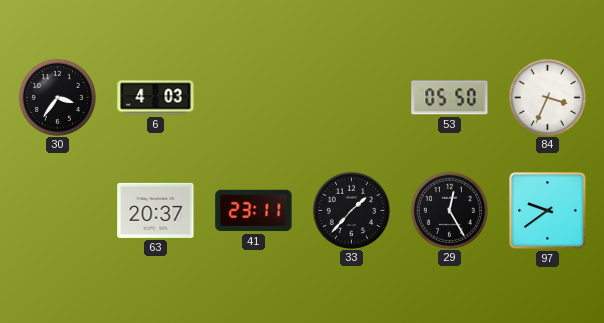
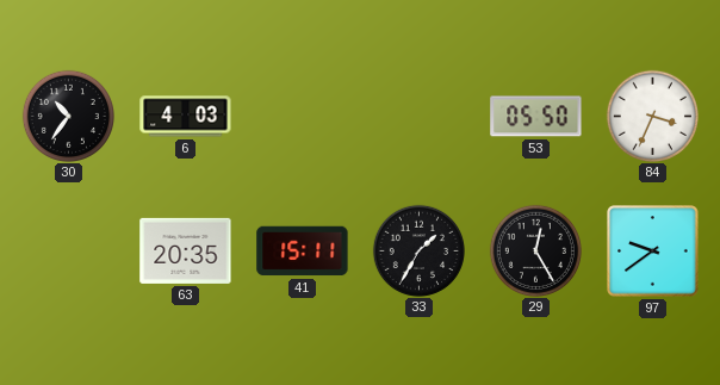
30: 3:36 -> 10:36 (68, 116)
63: 20:37 -> 20:35 (186, 250)
41: 23:11 -> 15:11 (303, 252)
33: 1:37 -> 1:35 (418, 250)
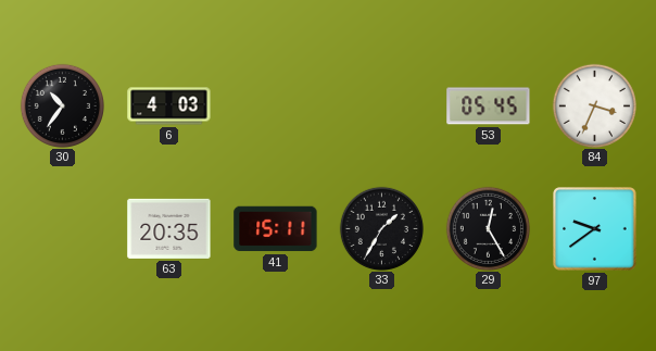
53: 05:50 -> 05:45 (489, 106)
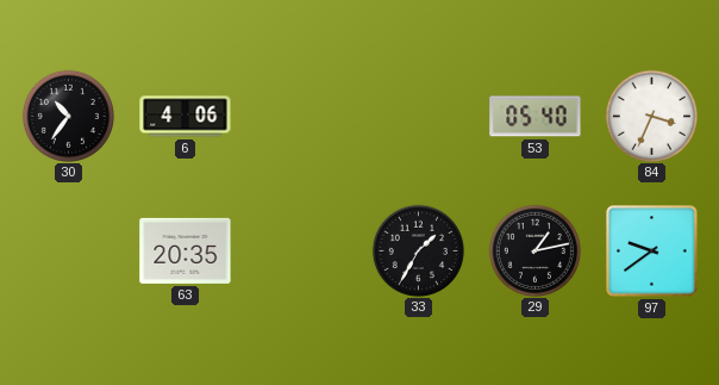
6: 4:03 -> 4:06 (186, 117)
53: 05:45 -> 05:40 (536, 117)
41: 15:11 -> none (276, 229)
29: 12:25 -> 1:13 (534, 250)
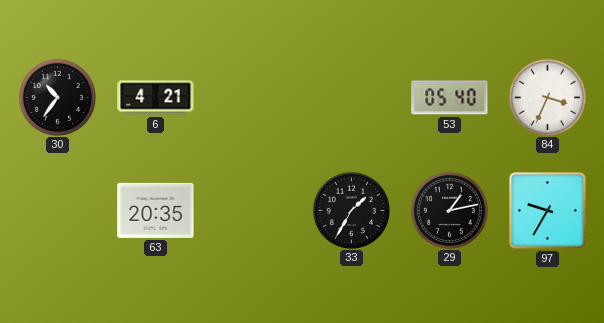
6: 4:06 -> 4:21 (156, 98)
97: 9:39 -> 9:35 (548, 211)
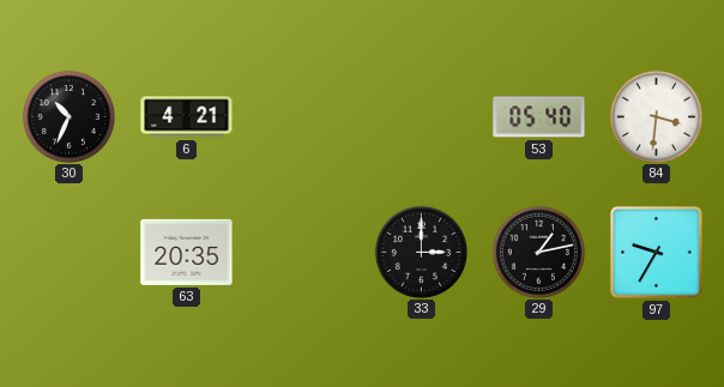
30: 10:36 -> 10:34 (68, 116)
84: 3:34 -> 3:31 (656, 116)
33: 1:35 -> 3:00 (421, 252)
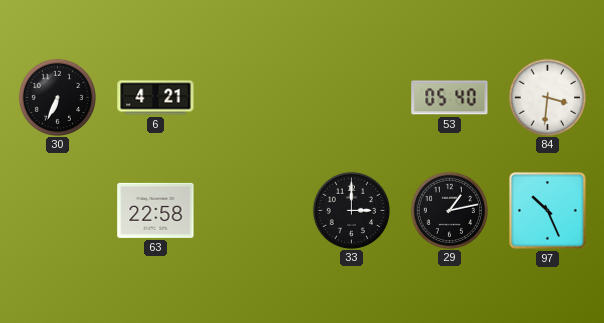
30: 10:34 -> 6:34 (57, 97)
63: 20:35 -> 22:58 (156, 210)
97: 9:35 -> 10:26 (548, 211)
